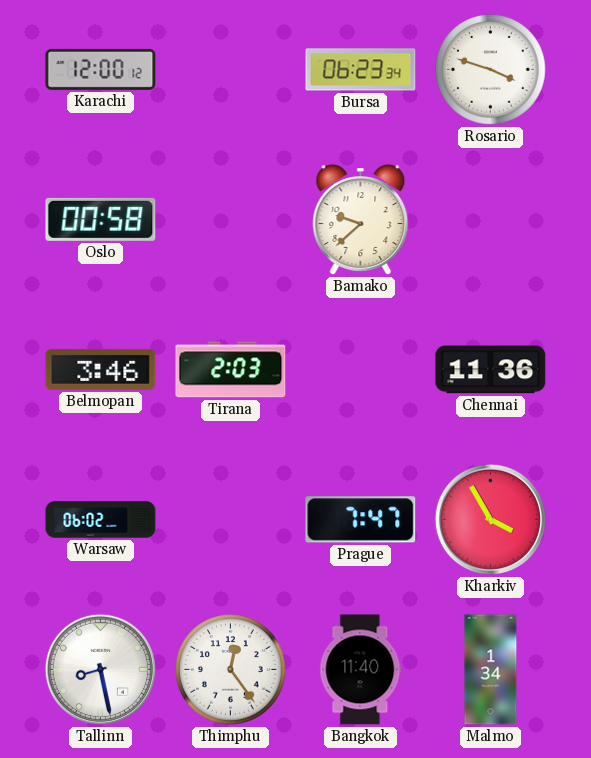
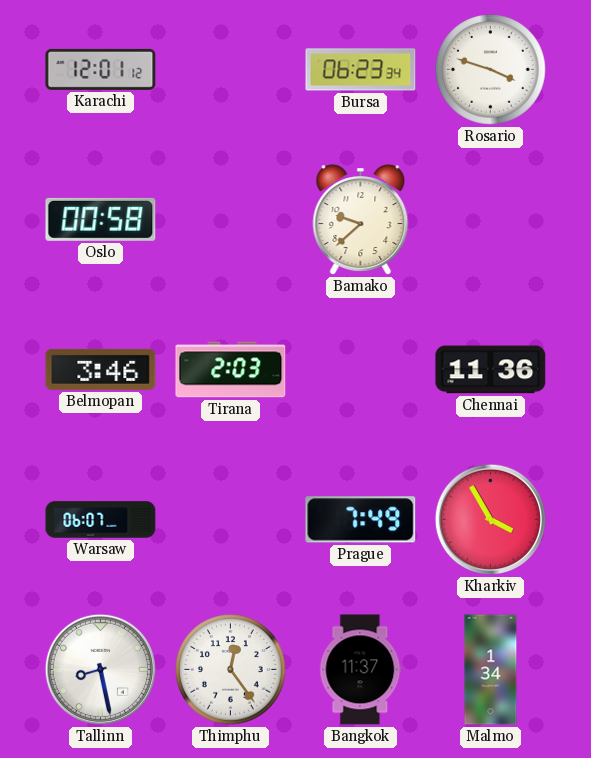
Karachi: 12:00 -> 12:01 (101, 69)
Warsaw: 06:02 -> 06:07 (101, 520)
Prague: 7:47 -> 7:49 (361, 520)
Bangkok: 11:40 -> 11:37 (361, 670)
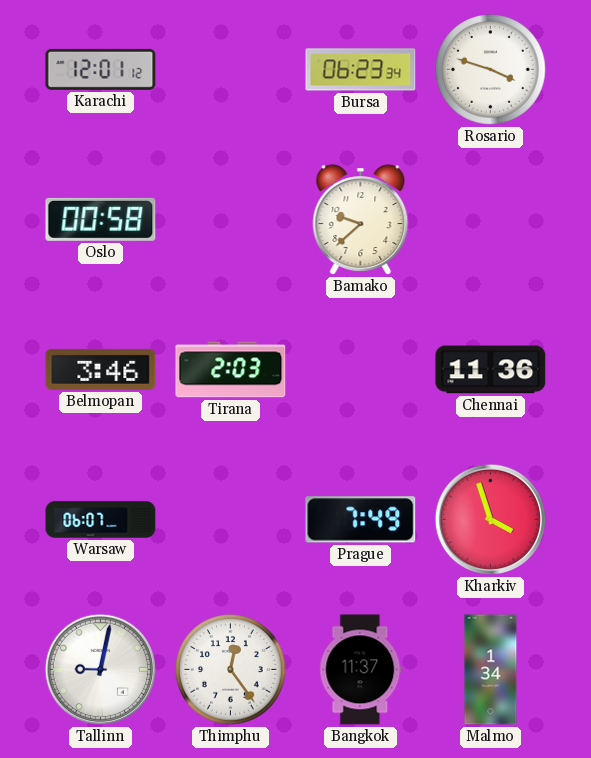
Kharkiv: 3:55 -> 3:57 (490, 519)
Tallinn: 8:28 -> 9:02 (100, 669)
